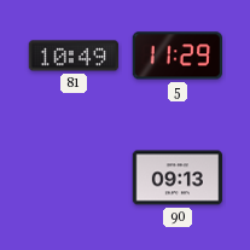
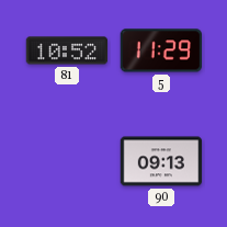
81: 10:49 -> 10:52 (67, 50)
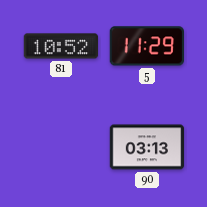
90: 09:13 -> 03:13 (147, 147)
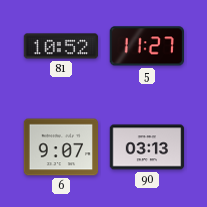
5: 11:29 -> 11:27 (146, 46)
6: none -> 9:07 (61, 147)
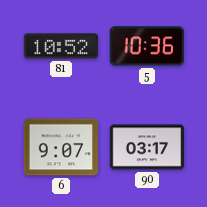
5: 11:27 -> 10:36 (146, 46)
90: 03:13 -> 03:17 (147, 147)
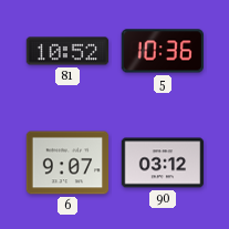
90: 03:17 -> 03:12 (163, 163)
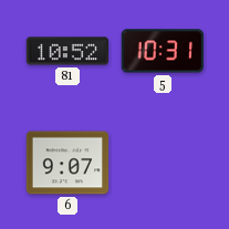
5: 10:36 -> 10:31 (162, 51)
90: 03:12 -> none (163, 163)
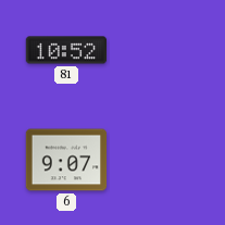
5: 10:31 -> none (162, 51)
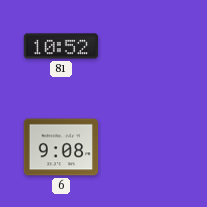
6: 9:07 -> 9:08 (61, 147)
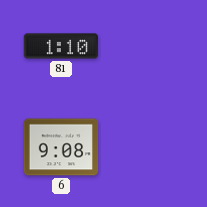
81: 10:52 -> 1:10 (61, 46)
